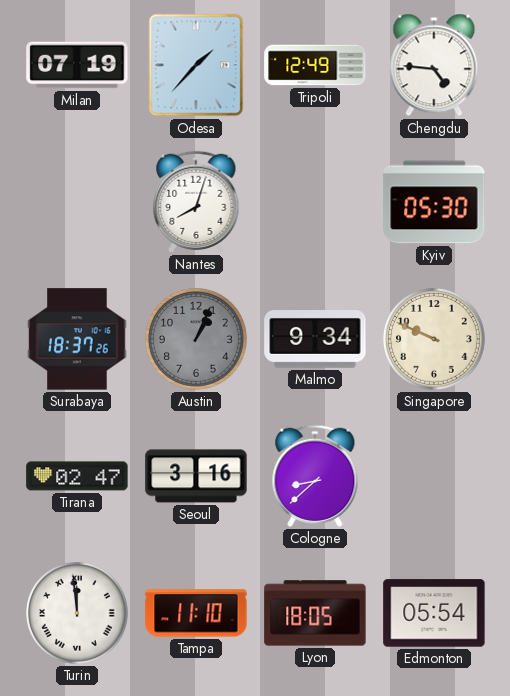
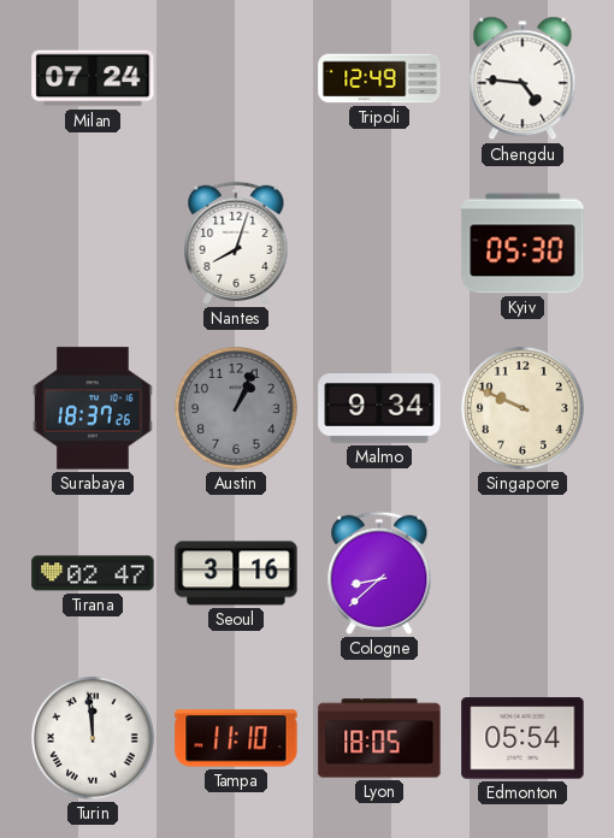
Milan: 07:19 -> 07:24 (93, 78)
Odesa: 1:37 -> none (196, 65)
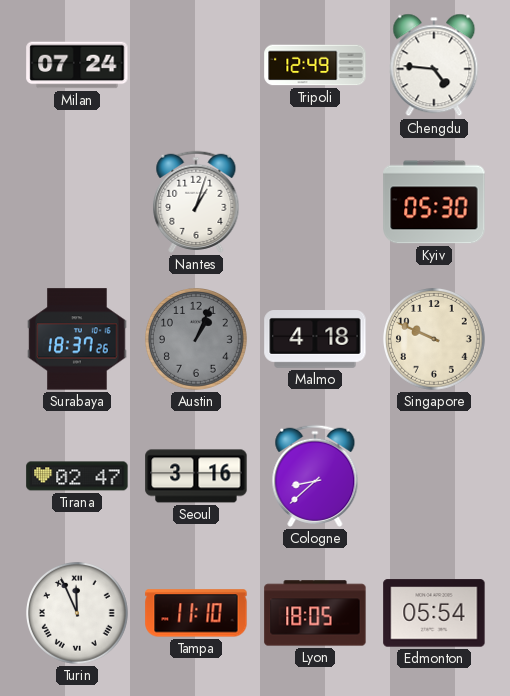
Nantes: 8:03 -> 1:03 (196, 202)
Malmo: 9:34 -> 4:18 (315, 340)
Turin: 11:59 -> 11:56 (78, 614)
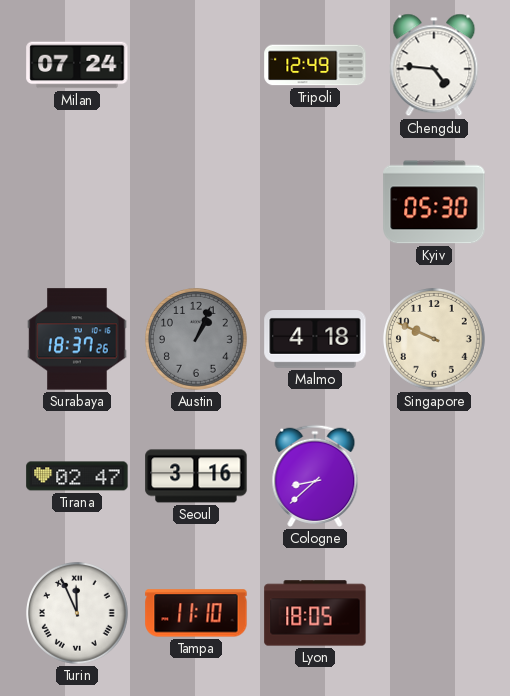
Nantes: 1:03 -> none (196, 202)
Edmonton: 05:54 -> none (434, 613)
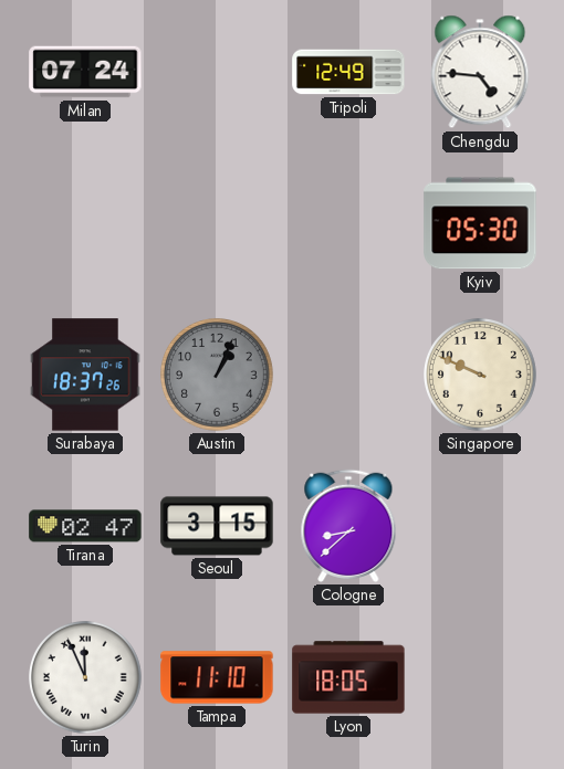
Malmo: 4:18 -> none (315, 340)
Seoul: 3:16 -> 3:15 (217, 526)
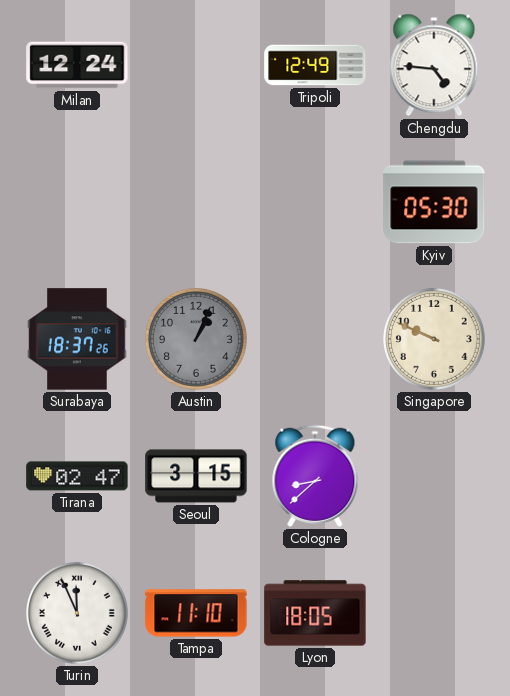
Milan: 07:24 -> 12:24 (77, 65)
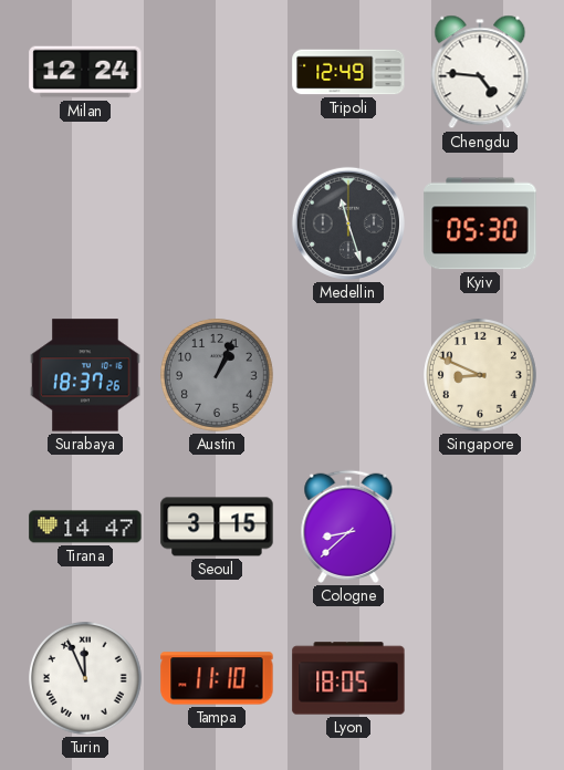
Medellin: none -> 11:27 (348, 223)
Singapore: 9:49 -> 8:49 (481, 376)
Tirana: 02:47 -> 14:47 (85, 527)
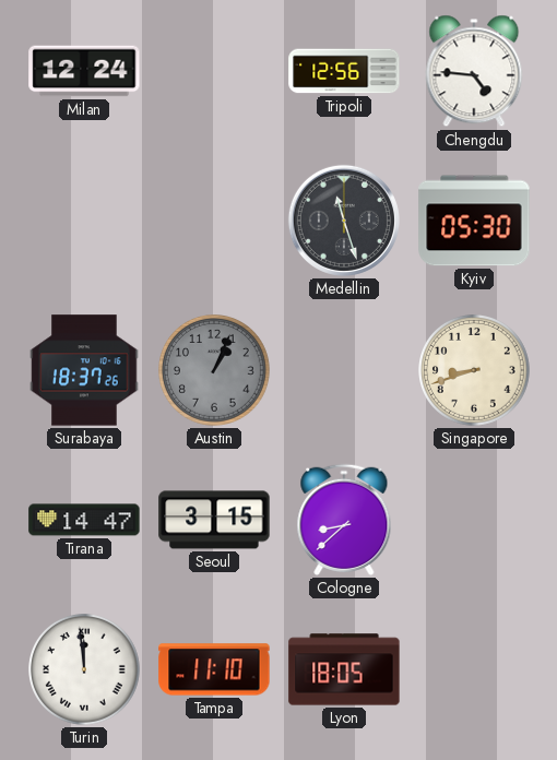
Tripoli: 12:49 -> 12:56 (344, 71)
Singapore: 8:49 -> 8:42 (475, 371)
Turin: 11:56 -> 11:59 (85, 670)
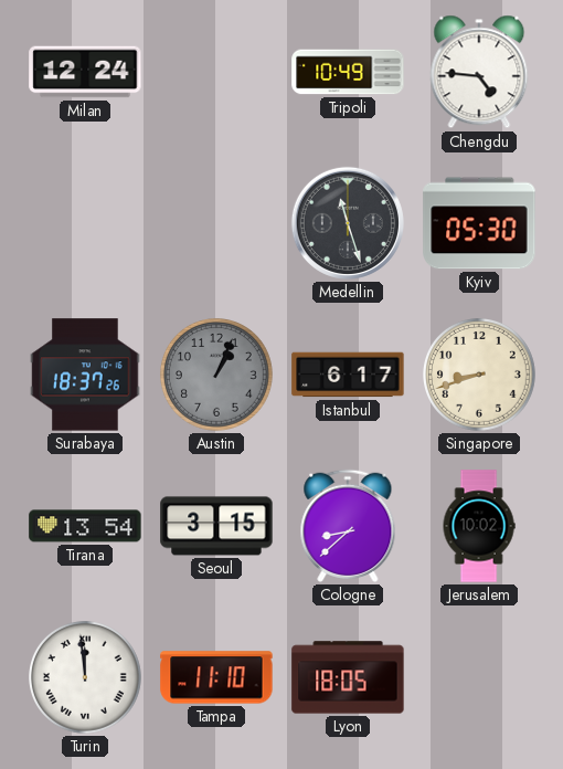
Tripoli: 12:56 -> 10:49 (348, 72)
Istanbul: none -> 6:17 (348, 375)
Tirana: 14:47 -> 13:54 (85, 526)
Jerusalem: none -> 10:02 (479, 526)
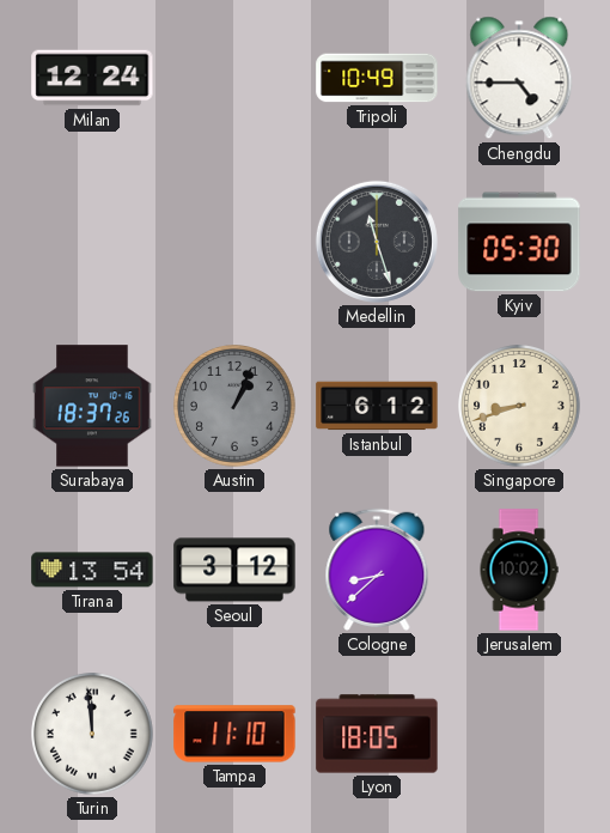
Chengdu: 4:46 -> 4:45 (519, 78)
Istanbul: 6:17 -> 6:12 (377, 406)
Seoul: 3:15 -> 3:12 (234, 570)
